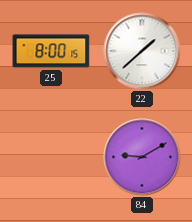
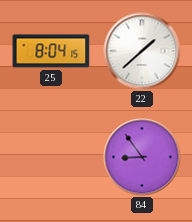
25: 8:00 -> 8:04 (51, 51)
84: 9:10 -> 8:54 (142, 157)
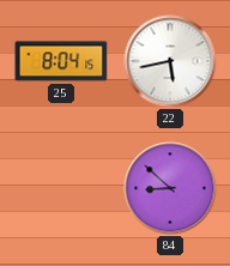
22: 1:38 -> 5:43 (170, 61)
84: 8:54 -> 8:52 (170, 188)
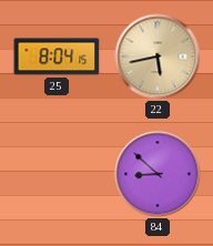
22 dial: white -> champagne (158, 57)
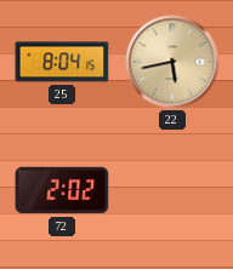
72: none -> 2:02 (62, 190)
84: 8:52 -> none (158, 174)
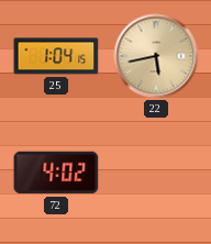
25: 8:04 -> 1:04 (56, 56)
72: 2:02 -> 4:02 (56, 173)
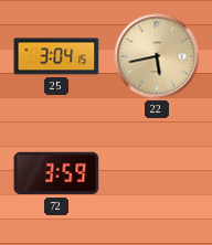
25: 1:04 -> 3:04 (56, 56)
72: 4:02 -> 3:59 (56, 173)
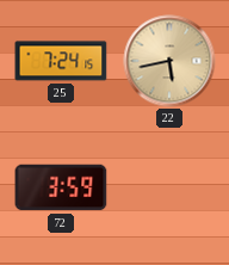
25: 3:04 -> 7:24 (61, 61)
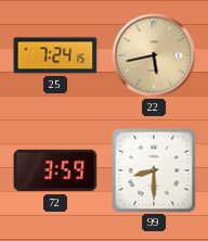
99: none -> 8:30 (154, 170)
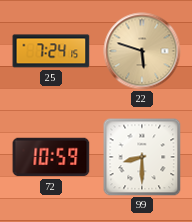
22: 5:43 -> 5:48 (142, 51)
72: 3:59 -> 10:59 (51, 157)
